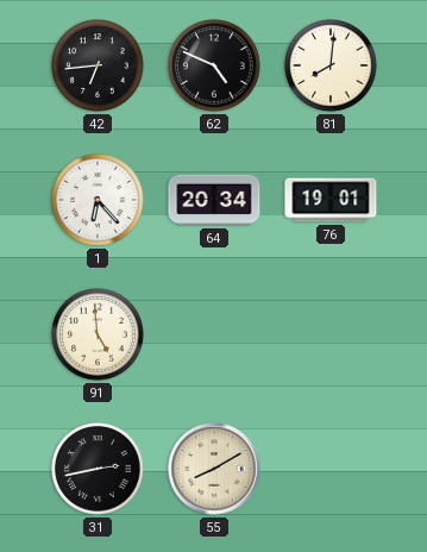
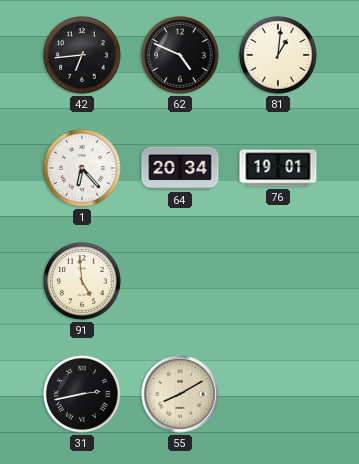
81: 8:01 -> 1:01 (278, 55)
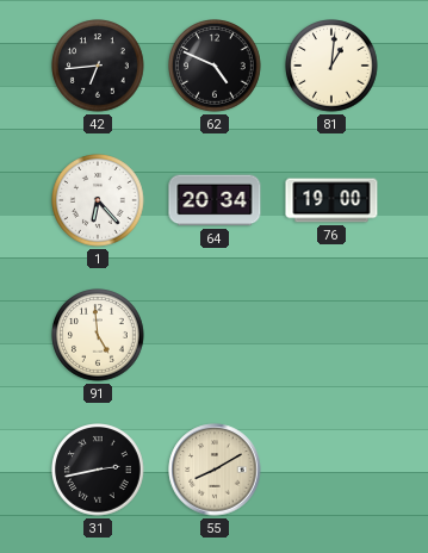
76: 19:01 -> 19:00 (331, 200)
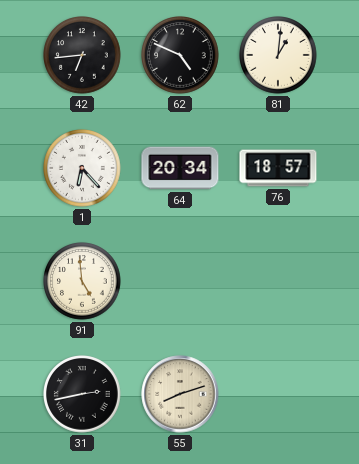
76: 19:00 -> 18:57 (278, 168)
55: 8:10 -> 8:12 (180, 394)
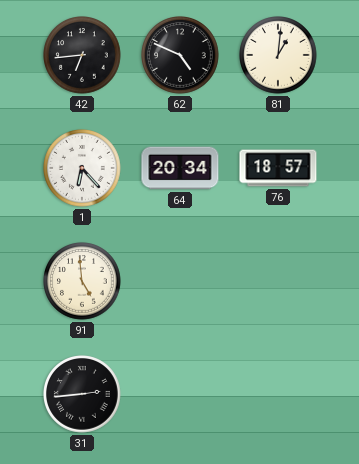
31: 2:43 -> 2:44 (82, 394)
55: 8:12 -> none (180, 394)
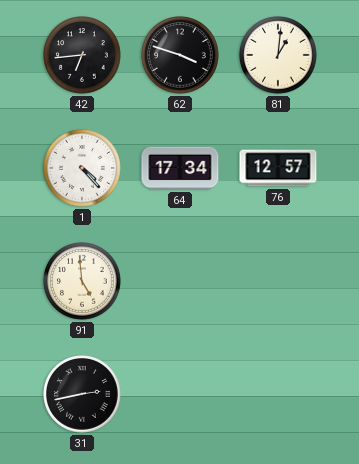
62: 4:49 -> 3:48 (180, 55)
1: 6:23 -> 4:23 (82, 168)
64: 20:34 -> 17:34 (180, 168)
76: 18:57 -> 12:57 (278, 168)
31: 2:44 -> 2:43 (82, 394)
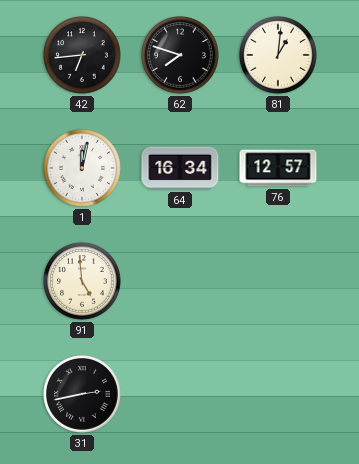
62: 3:48 -> 7:48 (180, 55)
1: 4:23 -> 12:02 (82, 168)
64: 17:34 -> 16:34 (180, 168)
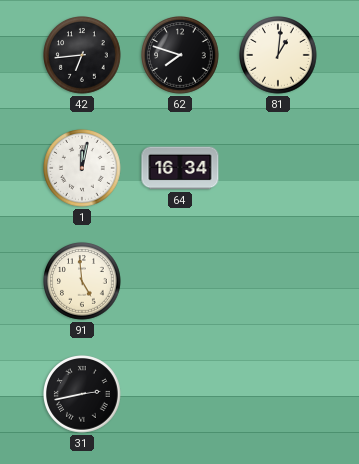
76: 12:57 -> none (278, 168)
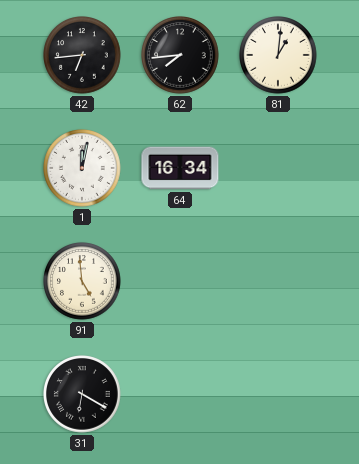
62: 7:48 -> 7:44 (180, 55)
31: 2:43 -> 6:20 (82, 394)
